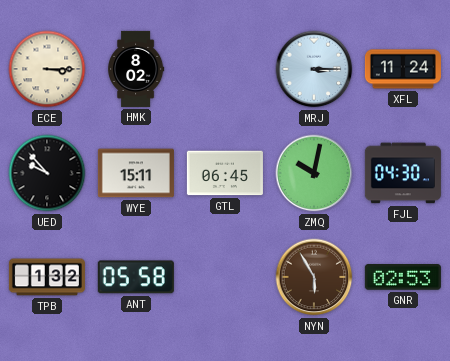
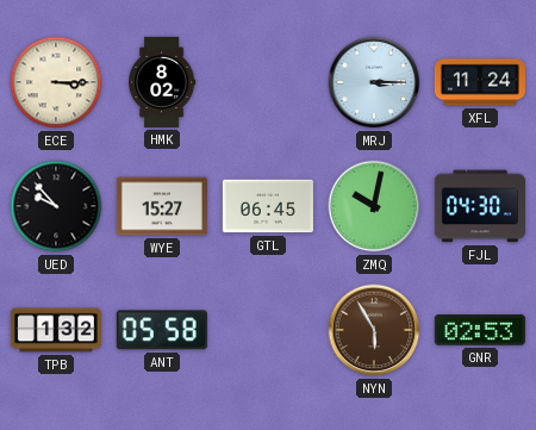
WYE: 15:11 -> 15:27 (162, 206)
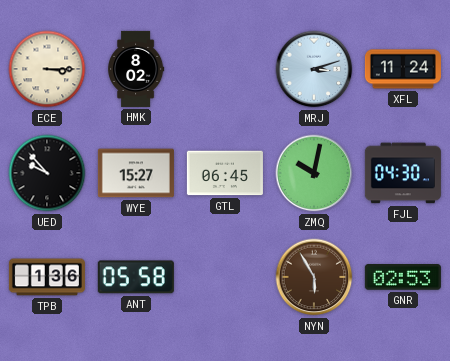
MRJ: 3:15 -> 3:12 (314, 69)
TPB: 1:32 -> 1:36 (47, 277)
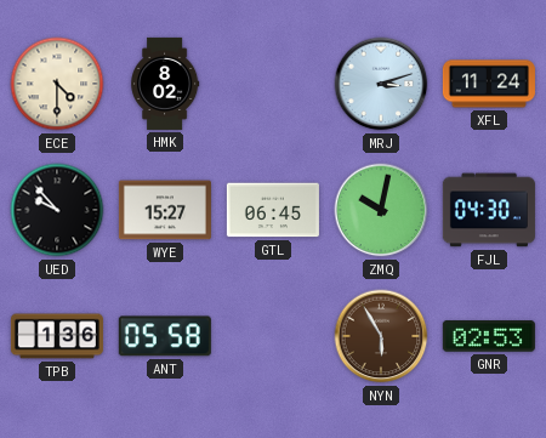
ECE: 3:15 -> 4:30 (57, 84)
